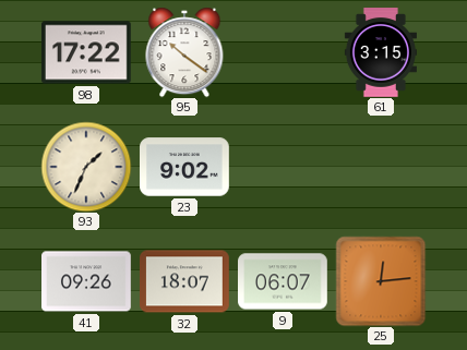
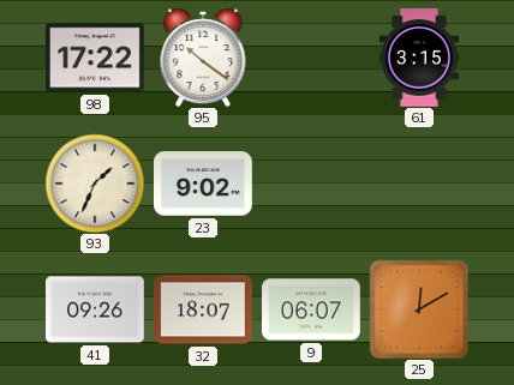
25: 12:14 -> 12:10 (419, 309)
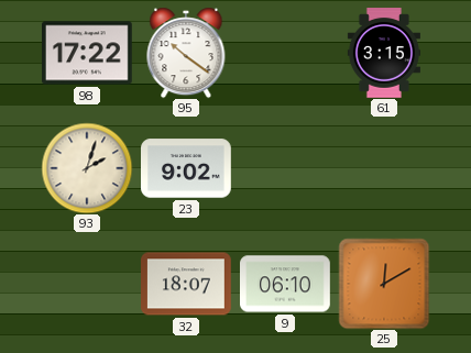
93: 1:34 -> 2:03 (87, 168)
41: 09:26 -> none (96, 309)
9: 06:07 -> 06:10 (286, 284)
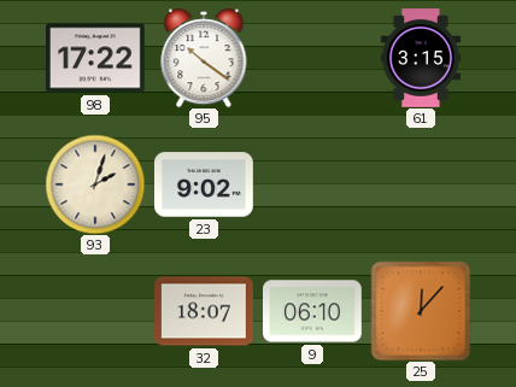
25: 12:10 -> 12:07 (421, 311)
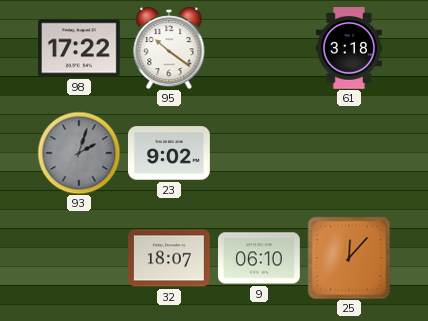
61: 3:15 -> 3:18 (349, 48)
93 dial: cream -> grey (79, 153)
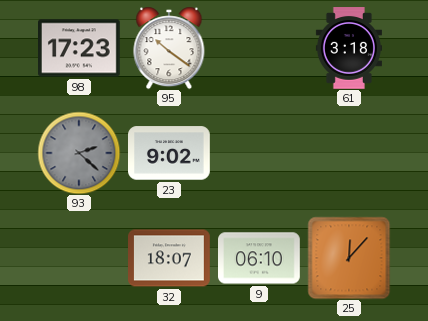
98: 17:22 -> 17:23 (80, 48)
93: 2:03 -> 2:22 (79, 153)
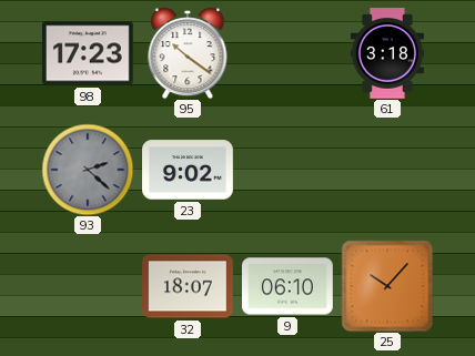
25: 12:07 -> 10:07 (387, 286)
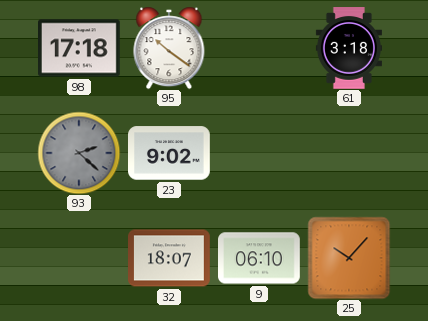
98: 17:23 -> 17:18 (80, 48)
